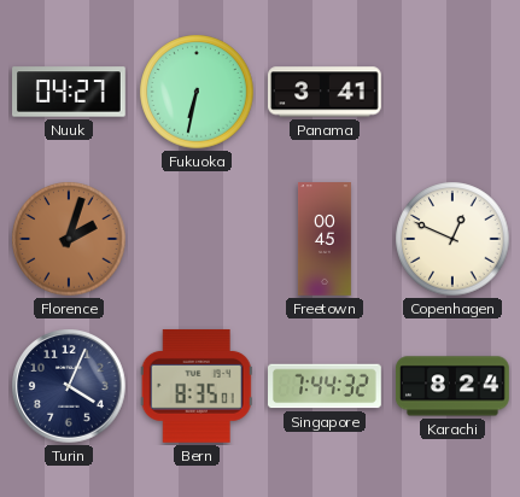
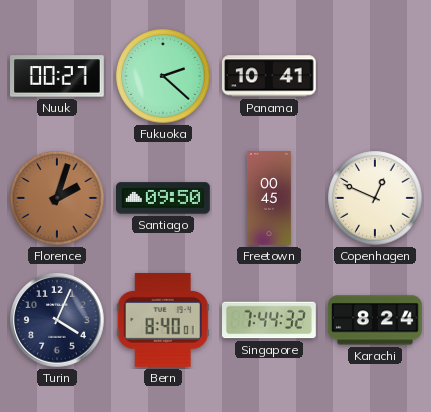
Nuuk: 04:27 -> 00:27 (58, 76)
Fukuoka: 6:32 -> 2:22 (163, 76)
Panama: 3:41 -> 10:41 (270, 76)
Santiago: none -> 09:50 (164, 198)
Bern: 8:35 -> 8:40 (163, 320)
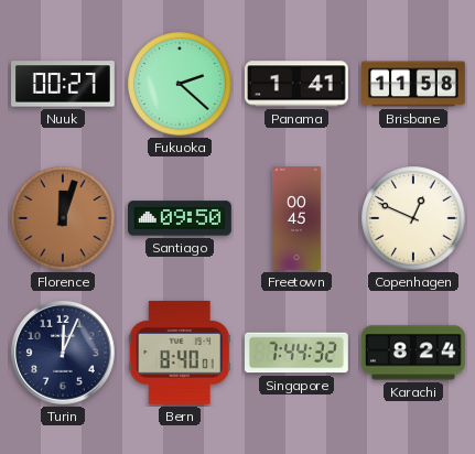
Panama: 10:41 -> 1:41 (298, 84)
Brisbane: none -> 11:58 (413, 84)
Florence: 2:03 -> 12:03 (63, 218)
Turin: 4:04 -> 12:04 (64, 354)
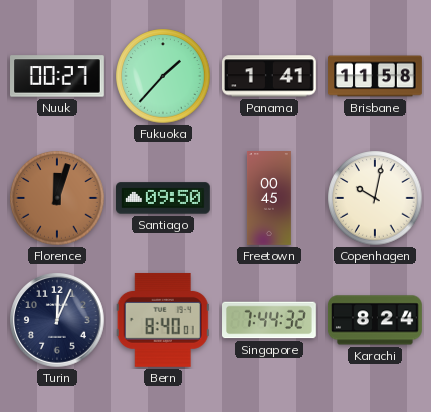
Fukuoka: 2:22 -> 1:37 (163, 76)
Copenhagen: 12:49 -> 10:02 (375, 198)
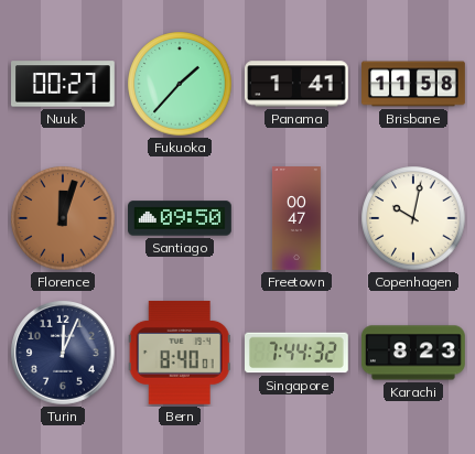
Freetown: 00:45 -> 00:47 (296, 218)
Karachi: 8:24 -> 8:23 (414, 353)
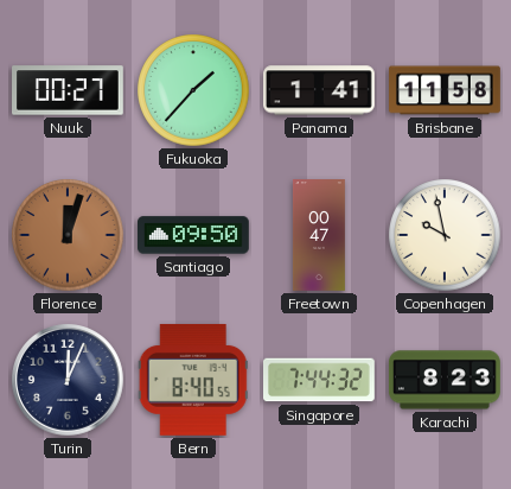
Copenhagen: 10:02 -> 9:58 (445, 235)
Bern: 8:40:01 -> 8:40:55 (193, 380)
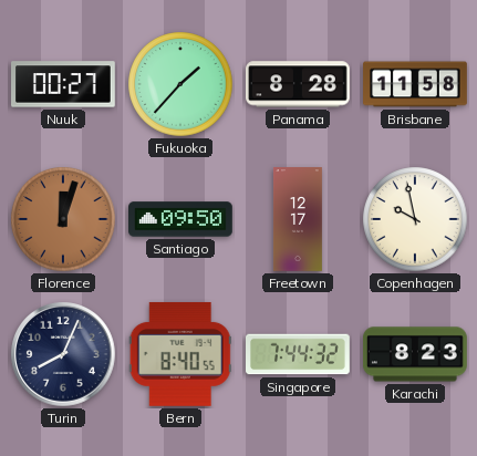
Panama: 1:41 -> 8:28 (299, 84)
Freetown: 00:47 -> 12:17 (298, 219)
Turin: 12:04 -> 8:04 (64, 355)
